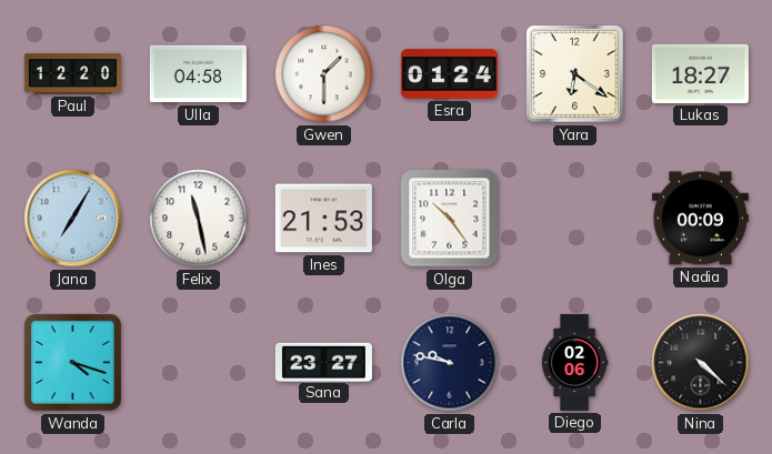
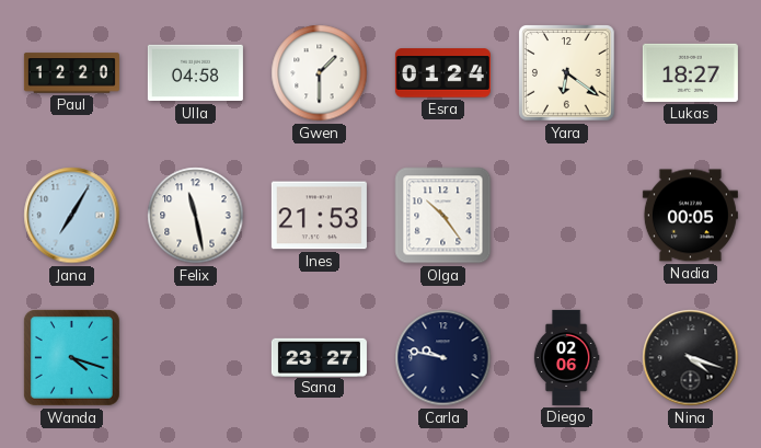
Nadia: 00:09 -> 00:05 (690, 216)
Nina: 4:22 -> 4:18 (691, 358)
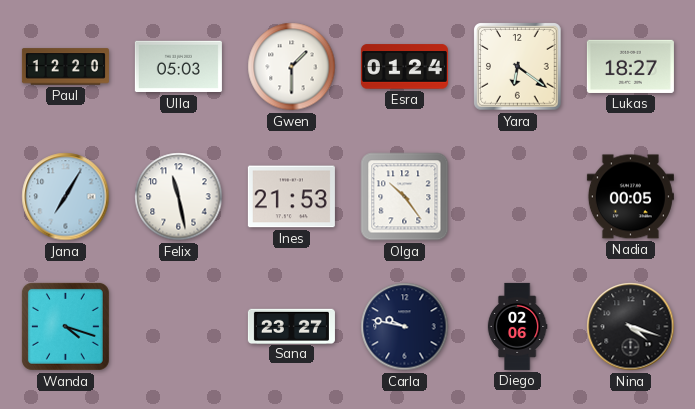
Ulla: 04:58 -> 05:03 (178, 67)
